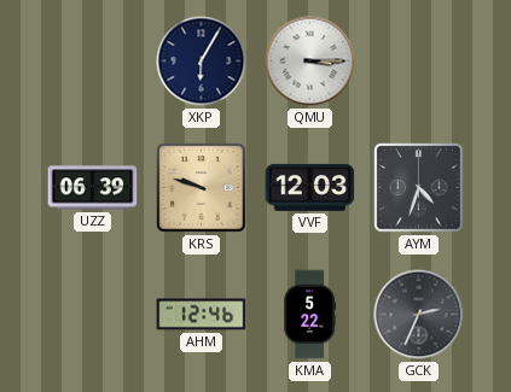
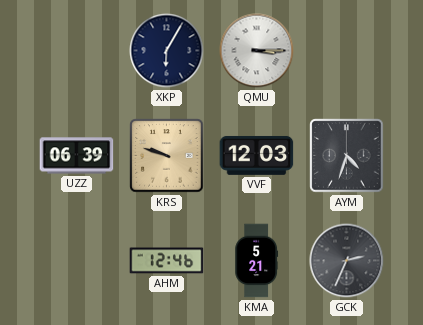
KMA: 5:22 -> 5:21 (257, 261)
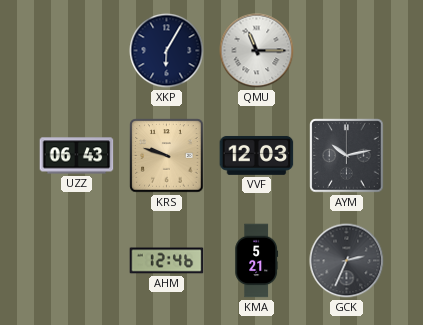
QMU: 3:15 -> 11:15 (257, 51)
UZZ: 06:39 -> 06:43 (77, 156)
AYM: 4:33 -> 10:13 (347, 156)
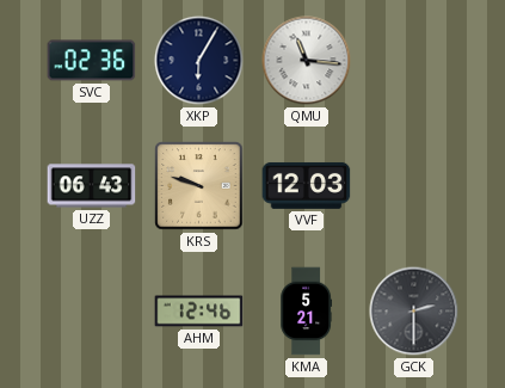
SVC: none -> 02:36 (92, 61)
QMU: 11:15 -> 11:16 (307, 61)
AYM: 10:13 -> none (347, 156)
GCK: 2:34 -> 2:30 (414, 312)
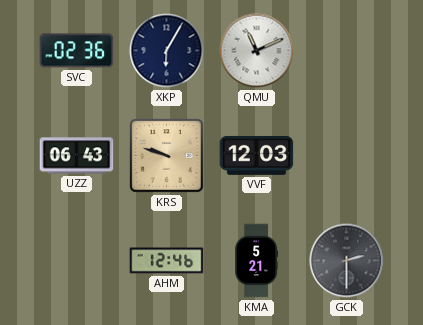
QMU: 11:16 -> 11:11 (257, 51)
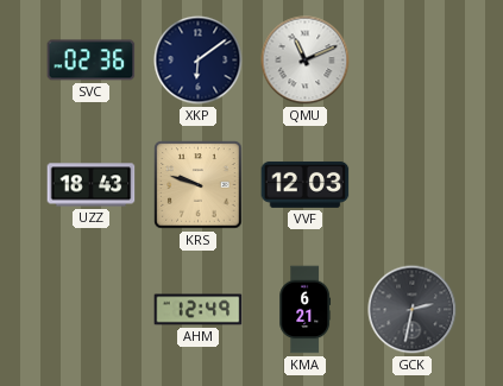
XKP: 6:05 -> 6:09 (199, 61)
UZZ: 06:43 -> 18:43 (92, 185)
AHM: 12:46 -> 12:49 (199, 310)
KMA: 5:21 -> 6:21 (306, 310)
GCK: 2:30 -> 2:32 (413, 310)
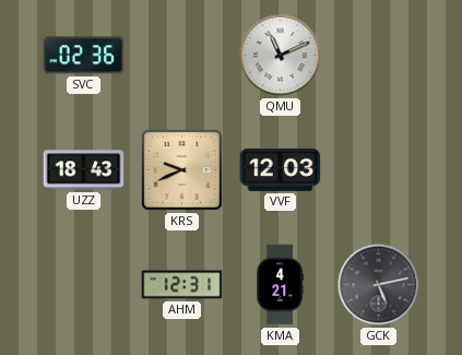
XKP: 6:09 -> none (199, 61)
KRS: 9:48 -> 9:41 (182, 170)
AHM: 12:49 -> 12:31 (182, 285)
KMA: 6:21 -> 4:21 (281, 285)
GCK: 2:32 -> 5:13 (379, 285)
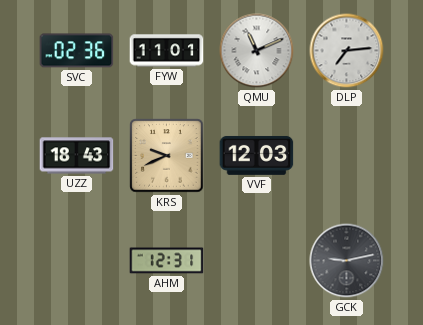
FYW: none -> 11:01 (167, 51)
DLP: none -> 7:14 (347, 51)
KMA: 4:21 -> none (281, 285)
GCK: 5:13 -> 9:13 (347, 261)
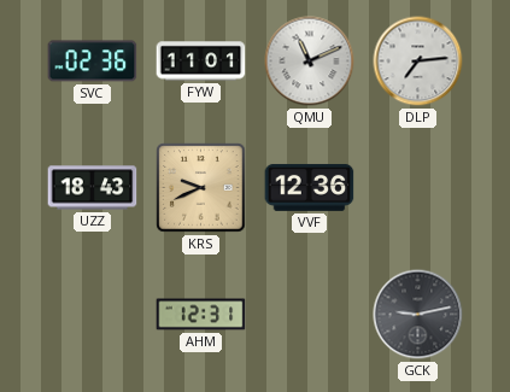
VVF: 12:03 -> 12:36 (310, 187)
